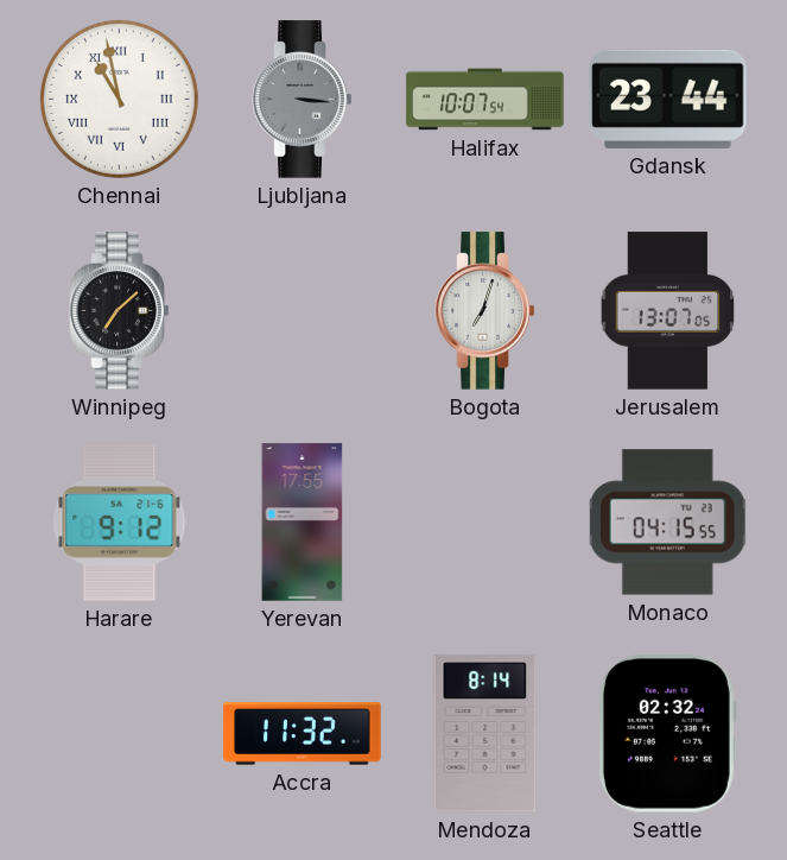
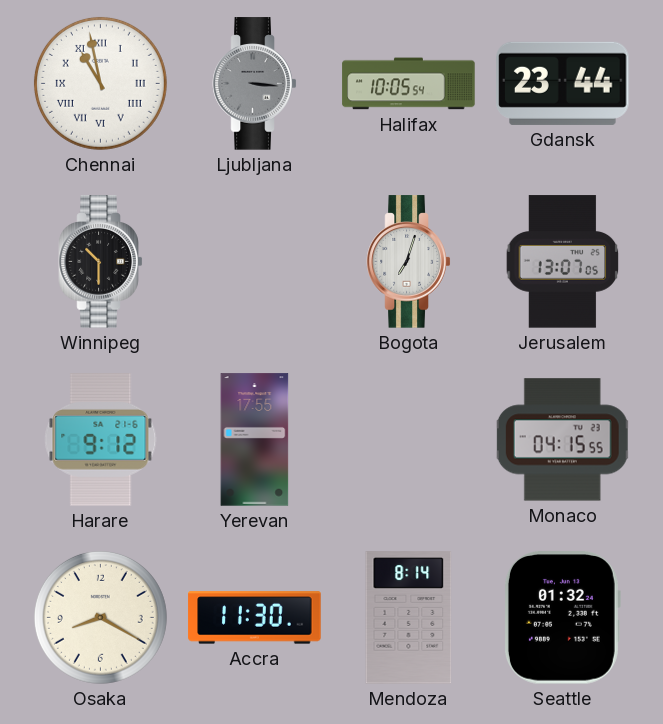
Halifax: 10:07 -> 10:05 (409, 84)
Winnipeg: 7:08 -> 10:30 (101, 262)
Osaka: none -> 8:20 (100, 617)
Accra: 11:32 -> 11:30 (255, 618)
Seattle: 02:32 -> 01:32 (562, 618)
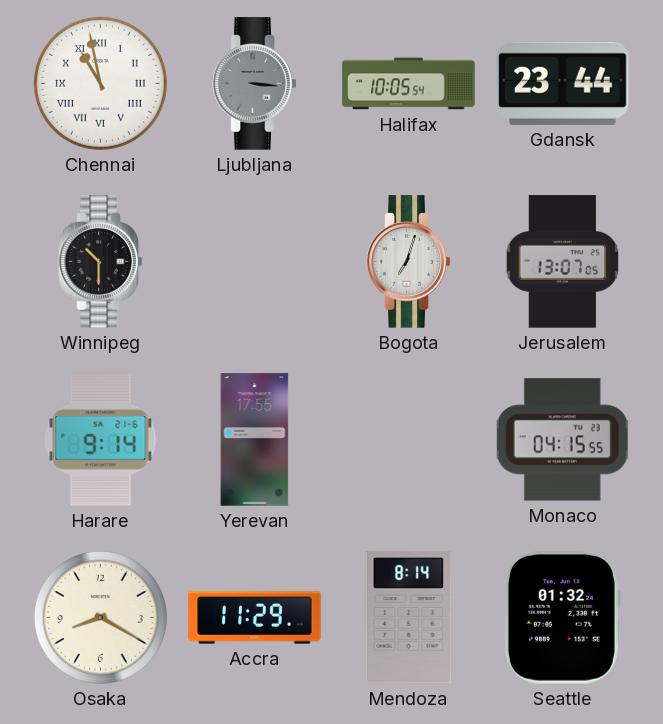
Harare: 9:12 -> 9:14 (101, 440)
Accra: 11:30 -> 11:29 (255, 618)
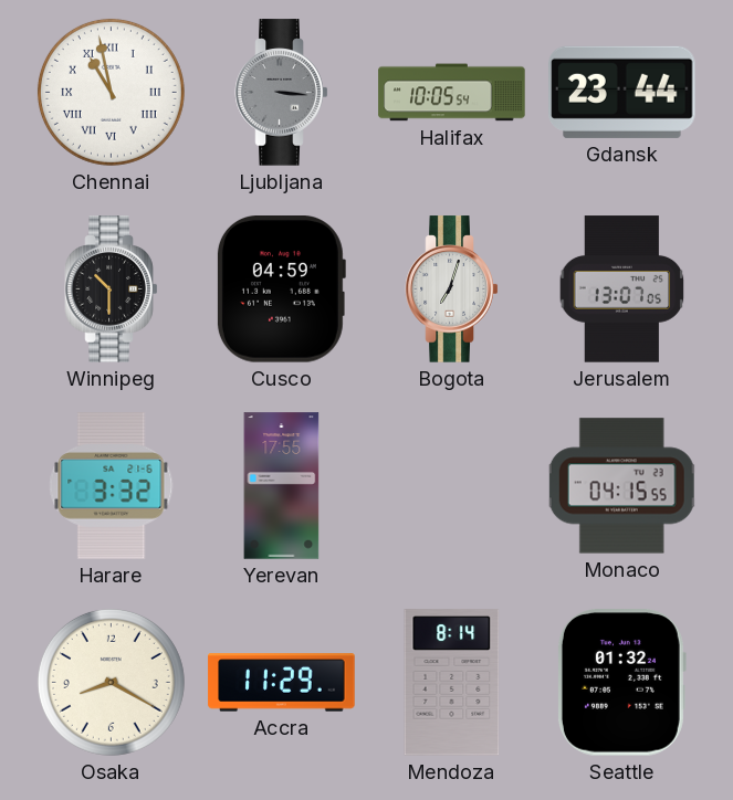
Cusco: none -> 04:59 (281, 290)
Harare: 9:14 -> 3:32 (112, 486)
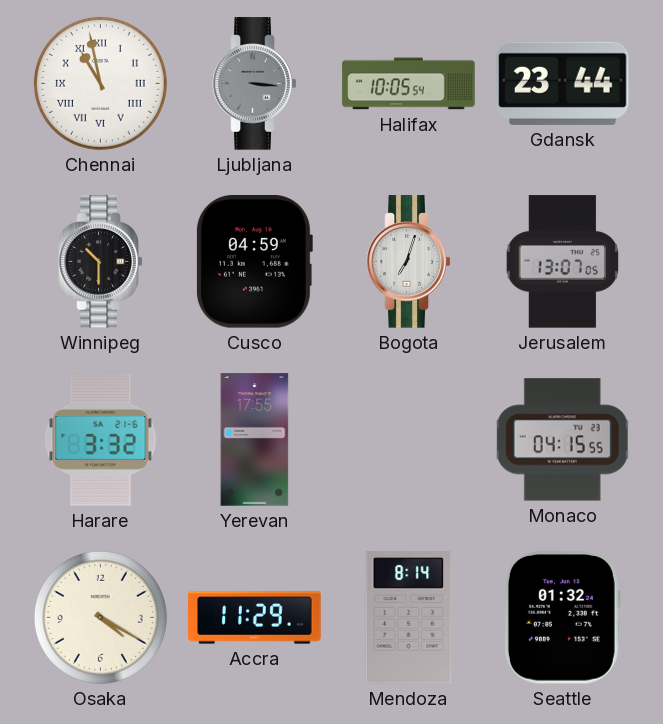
Osaka: 8:20 -> 4:20 (100, 617)
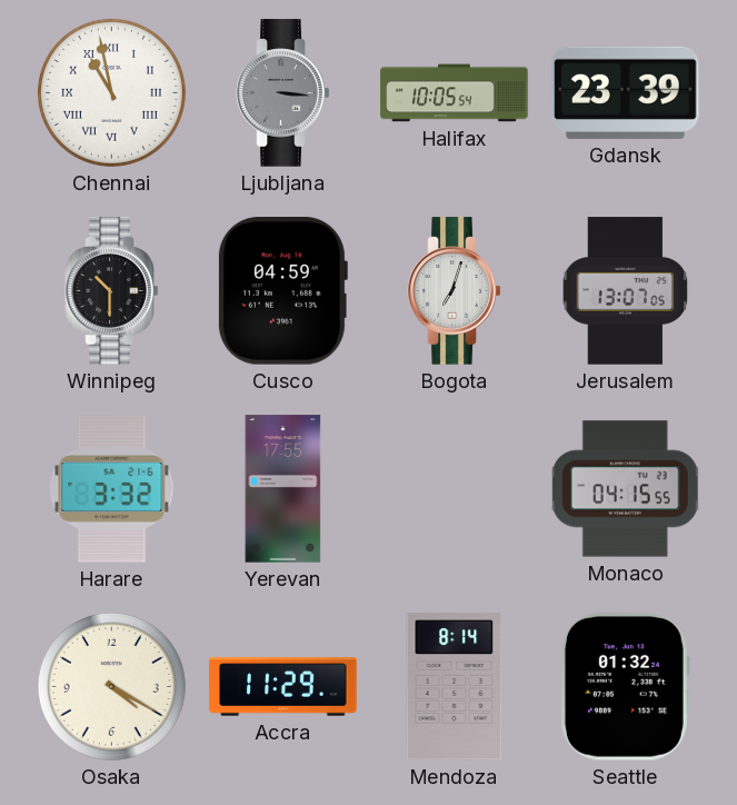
Gdansk: 23:44 -> 23:39 (626, 92)
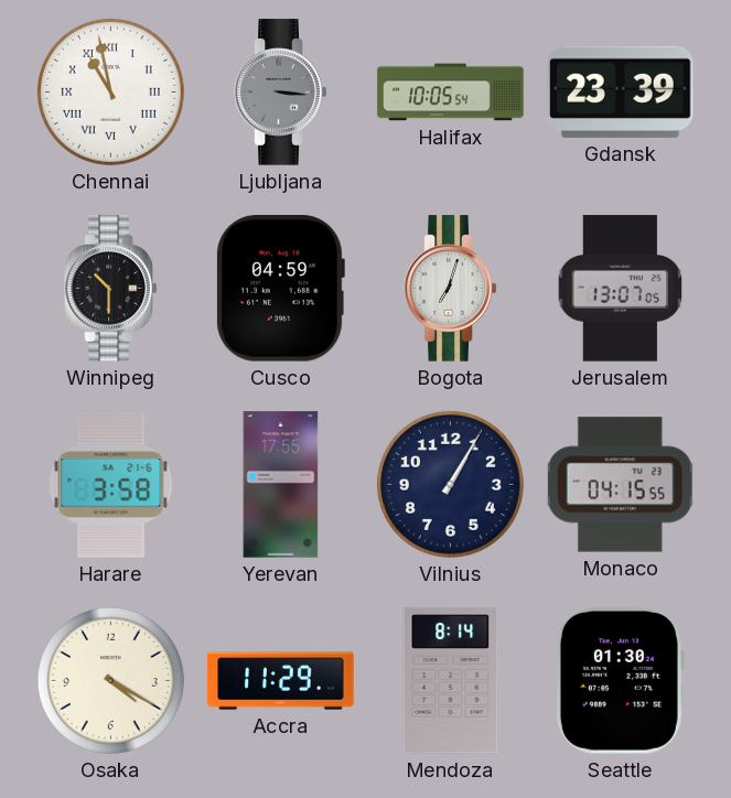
Harare: 3:32 -> 3:58 (111, 485)
Vilnius: none -> 1:05 (450, 484)
Seattle: 01:32 -> 01:30 (620, 681)
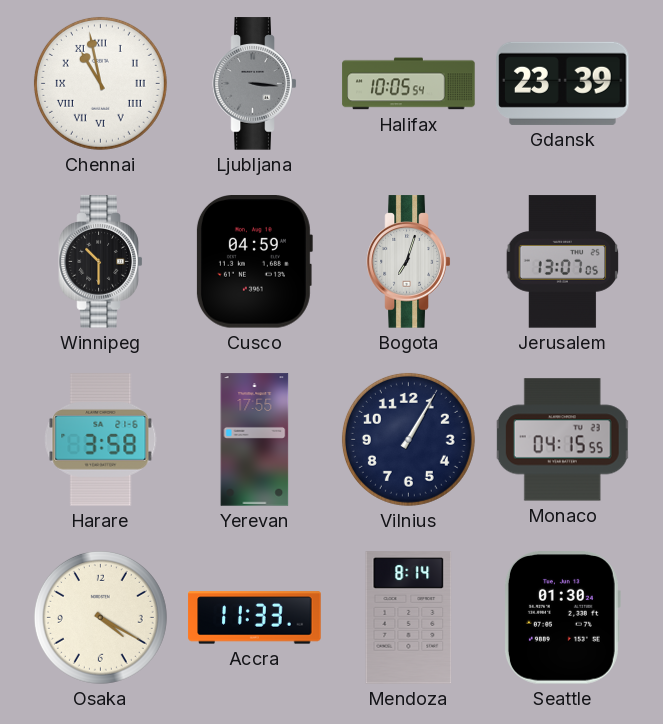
Accra: 11:29 -> 11:33 (255, 618)
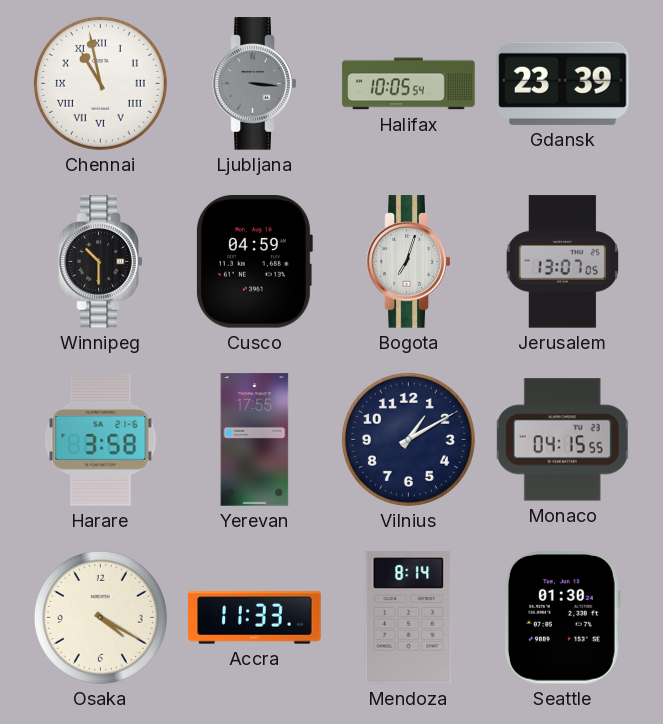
Vilnius: 1:05 -> 1:10 (408, 439)
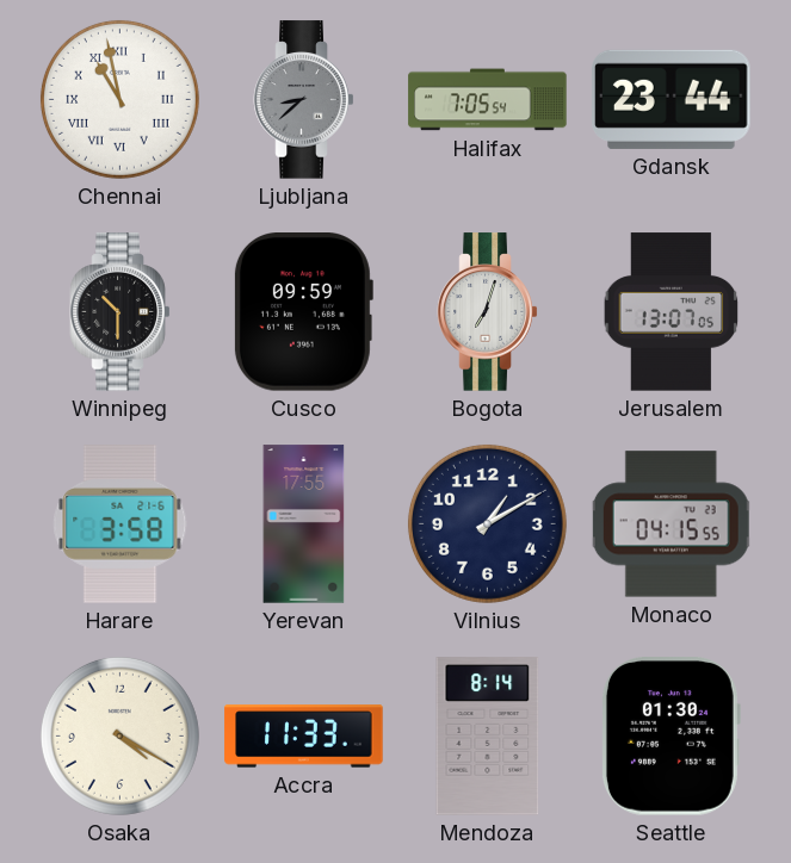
Ljubljana: 3:16 -> 8:38 (304, 100)
Halifax: 10:05 -> 7:05 (488, 100)
Gdansk: 23:39 -> 23:44 (672, 99)
Cusco: 04:59 -> 09:59 (303, 312)
